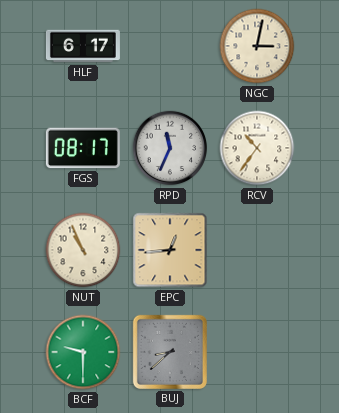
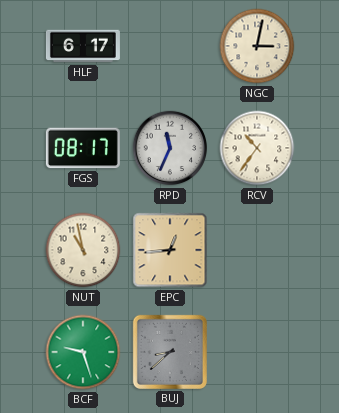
NUT: 10:56 -> 10:58 (83, 250)
BCF: 9:30 -> 9:27 (83, 352)
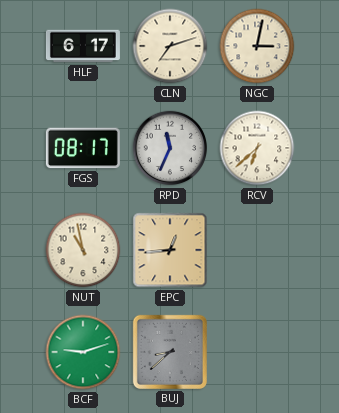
CLN: none -> 7:12 (170, 46)
RCV: 10:36 -> 6:38 (257, 148)
BCF: 9:27 -> 9:12 (83, 352)
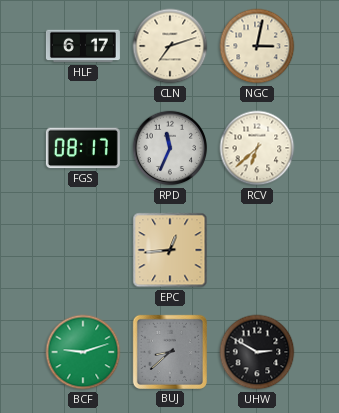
NUT: 10:58 -> none (83, 250)
UHW: none -> 2:50 (257, 352)
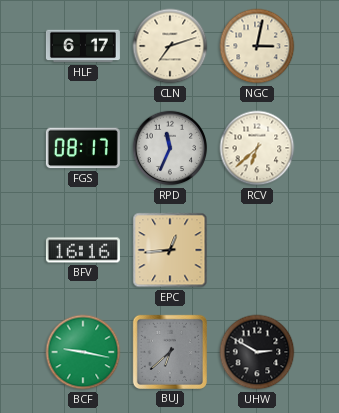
BFV: none -> 16:16 (83, 250)
BCF: 9:12 -> 9:17 (83, 352)
BUJ: 8:38 -> 6:38 (170, 352)
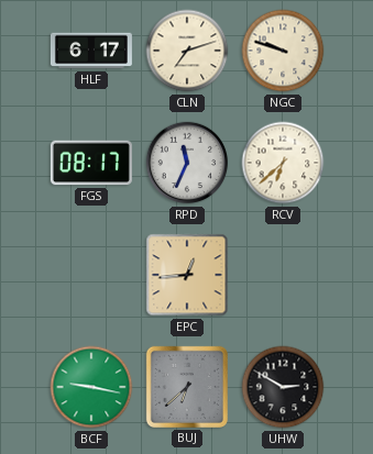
NGC: 3:02 -> 9:48 (283, 51)
BFV: 16:16 -> none (83, 250)
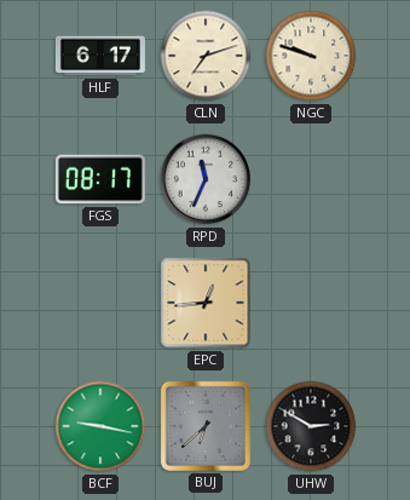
RCV: 6:38 -> none (283, 163)
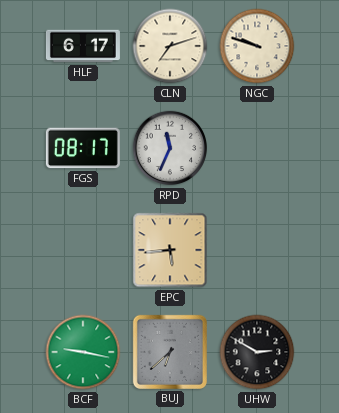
EPC: 12:44 -> 5:44 (170, 250)
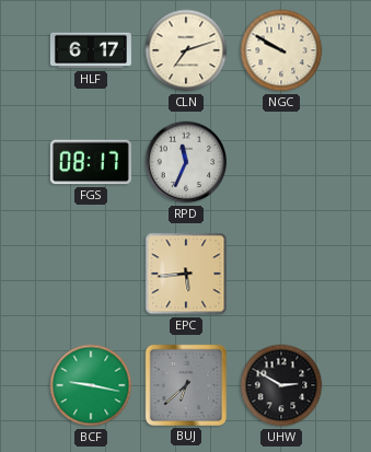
NGC: 9:48 -> 9:50 (281, 50)
